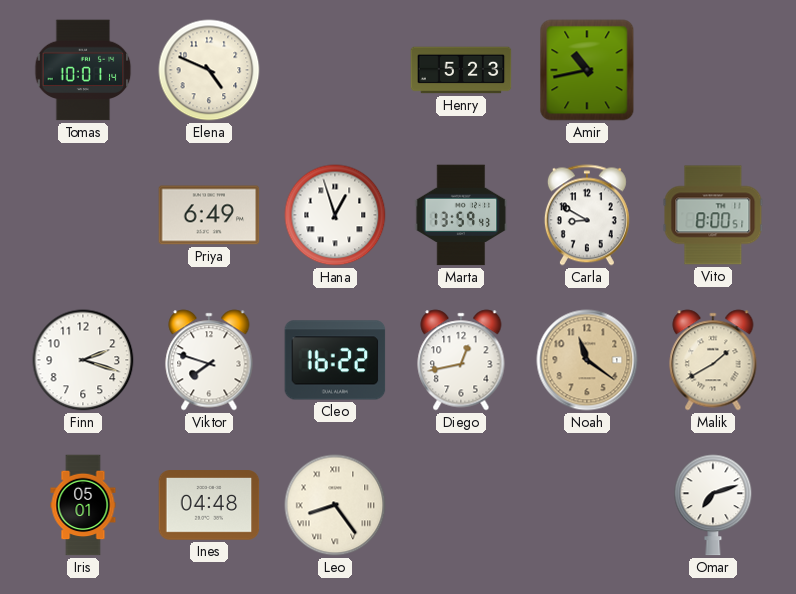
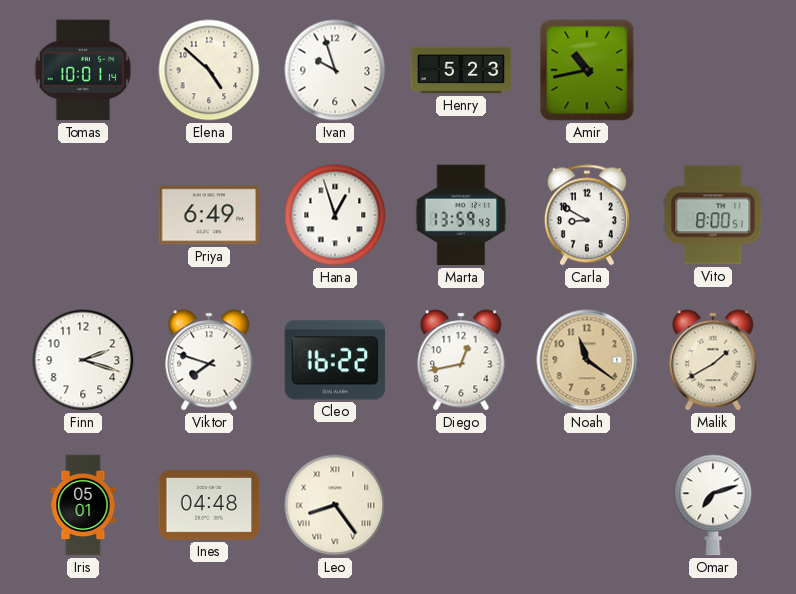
Elena: 4:49 -> 4:52 (209, 70)
Ivan: none -> 9:57 (335, 70)
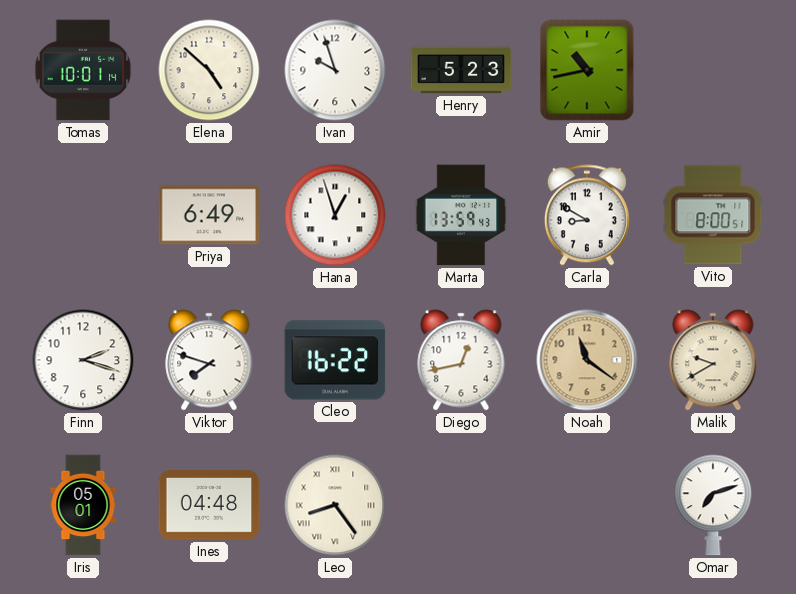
Malik: 1:40 -> 9:40 (713, 360)
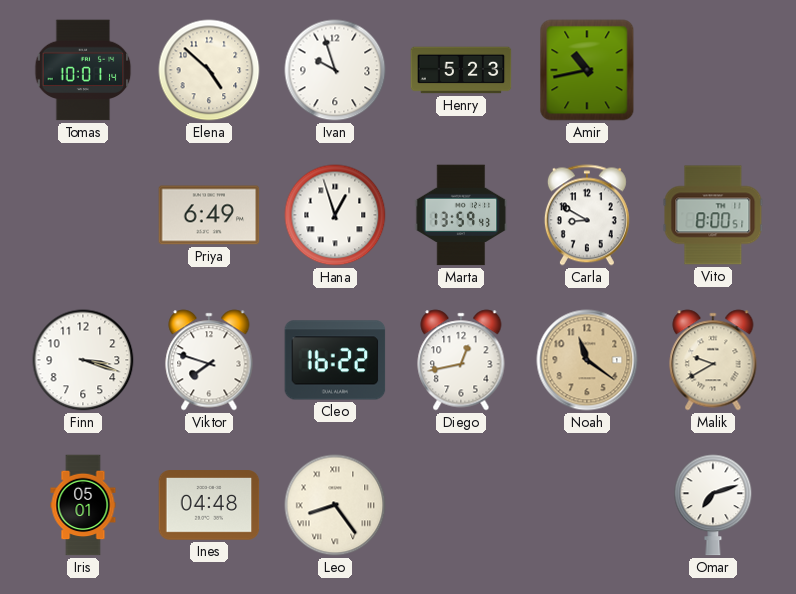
Finn: 2:18 -> 3:18 (83, 360)
